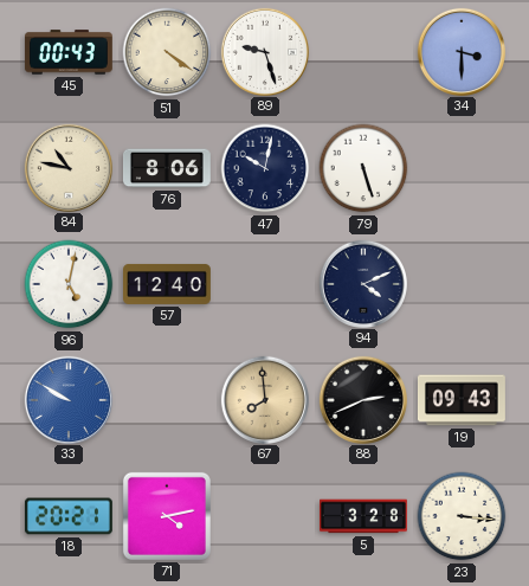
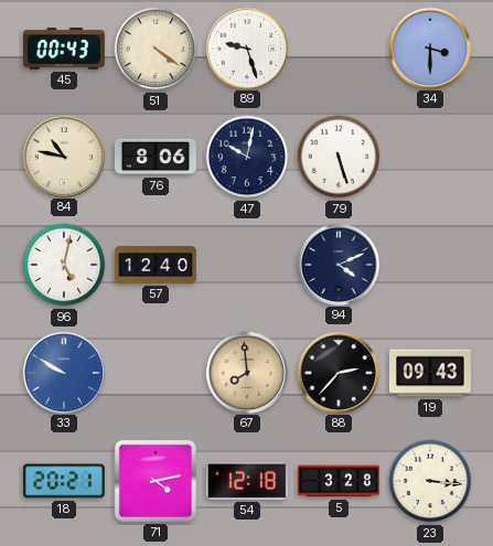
88: 2:41 -> 2:37 (337, 372)
54: none -> 12:18 (247, 481)
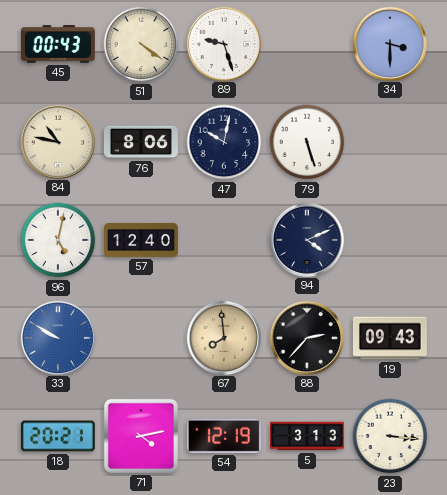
54: 12:18 -> 12:19 (224, 436)
5: 3:28 -> 3:13 (308, 436)
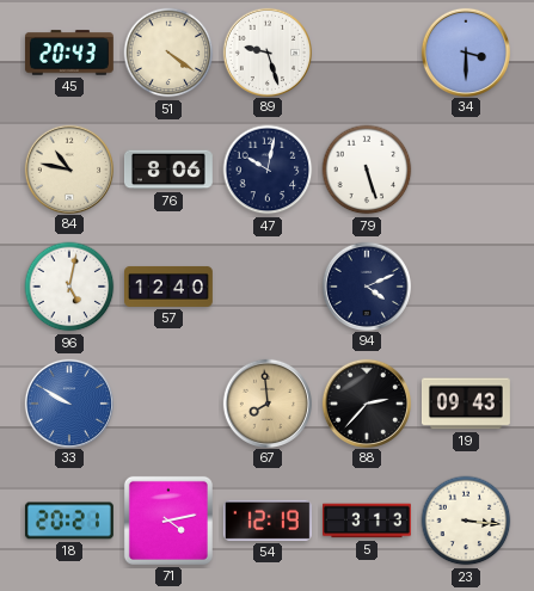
45: 00:43 -> 20:43 (69, 53)
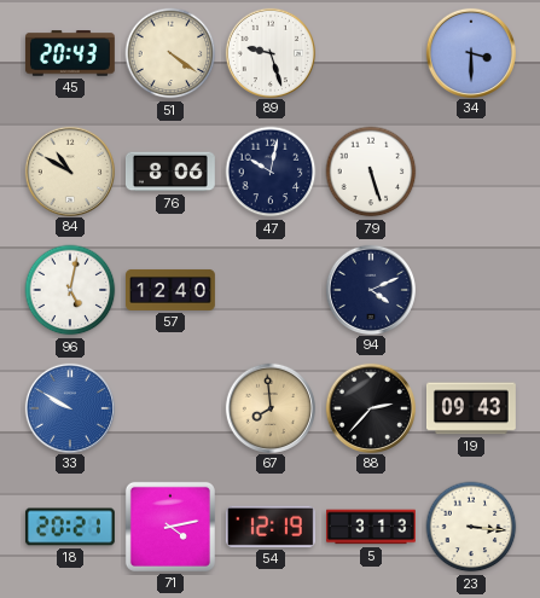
84: 10:47 -> 10:50 (69, 170)
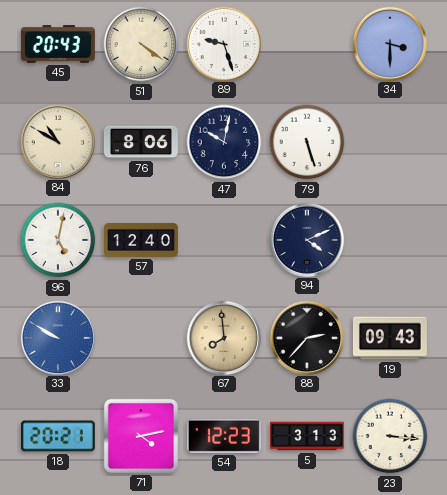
54: 12:19 -> 12:23 (224, 436)
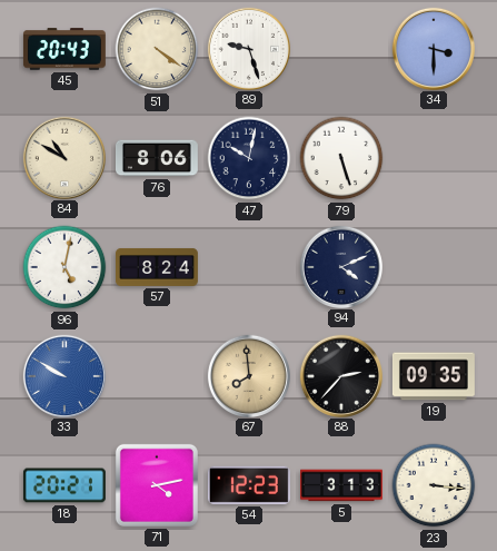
57: 12:40 -> 8:24 (158, 267)
19: 09:43 -> 09:35 (434, 376)
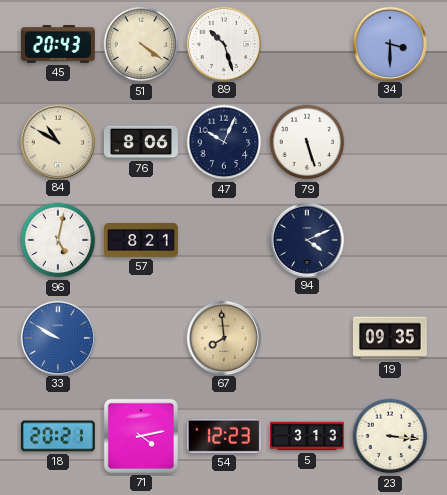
89: 9:27 -> 10:27 (223, 43)
47: 10:02 -> 10:04 (224, 142)
57: 8:24 -> 8:21 (142, 240)
88: 2:37 -> none (340, 375)
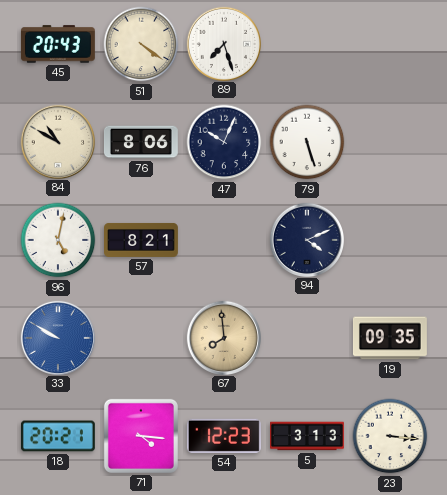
89: 10:27 -> 7:27 (223, 43)
34: 3:30 -> none (389, 43)
71: 4:13 -> 4:16 (141, 436)
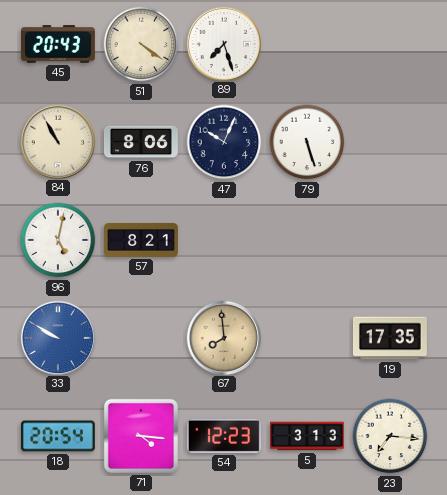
84: 10:50 -> 10:55 (57, 141)
94: 4:11 -> none (306, 239)
19: 09:35 -> 17:35 (390, 338)
18: 20:21 -> 20:54 (58, 436)
23: 3:16 -> 7:16 (390, 436)
